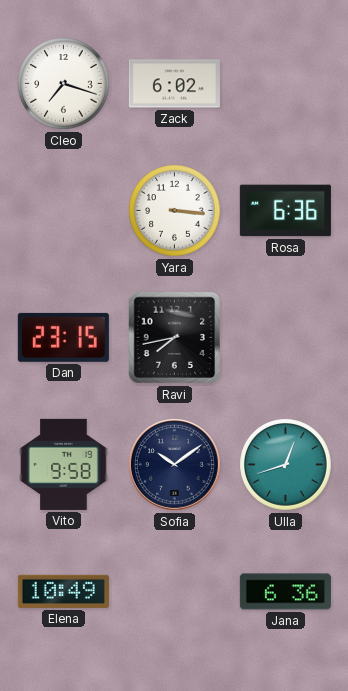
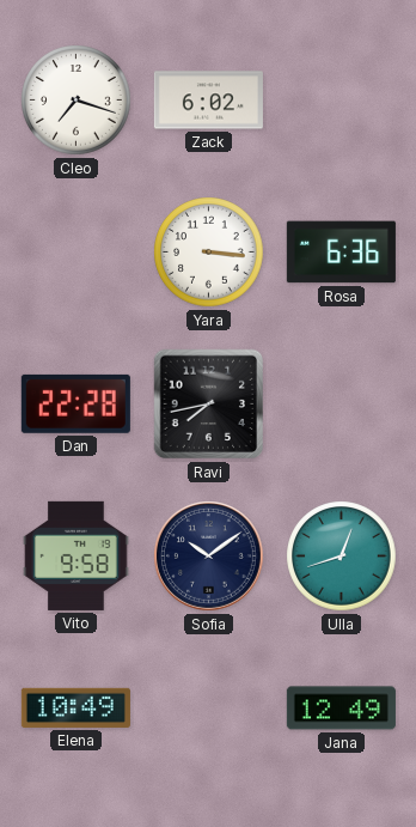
Dan: 23:15 -> 22:28 (75, 403)
Jana: 6:36 -> 12:49 (341, 709)
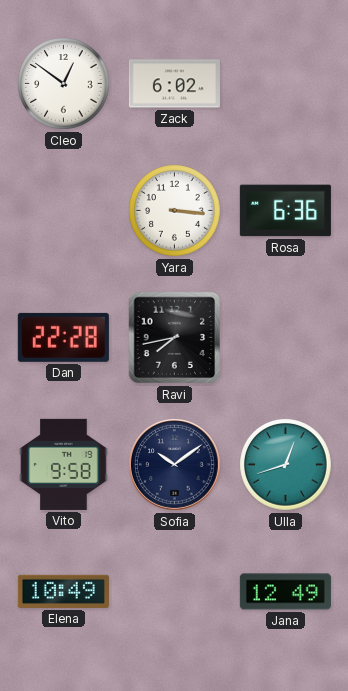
Cleo: 7:18 -> 12:51 (64, 84)
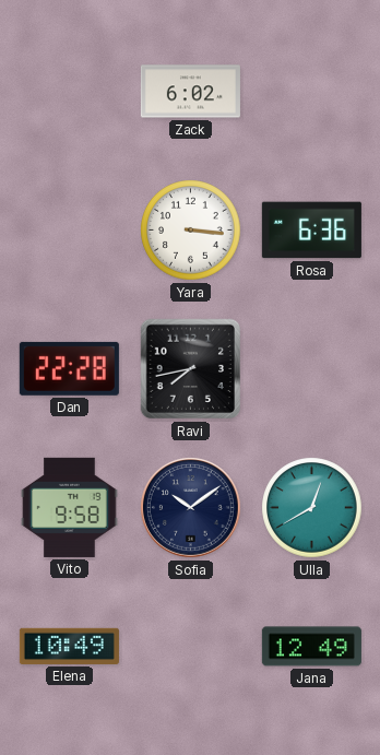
Cleo: 12:51 -> none (64, 84)
Ulla: 12:42 -> 12:40 (312, 508)
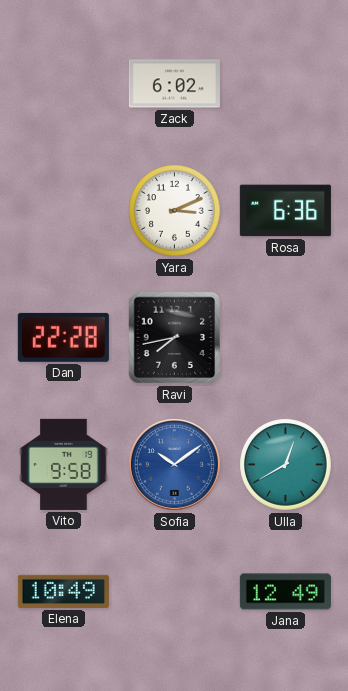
Yara: 3:16 -> 3:11 (175, 211)
Sofia dial: navy -> blue (175, 465)
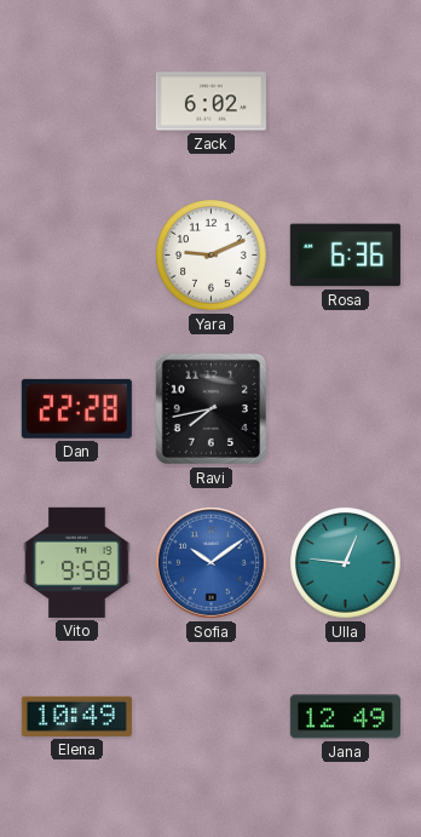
Yara: 3:11 -> 9:11 (212, 256)
Ulla: 12:40 -> 12:46 (346, 563)
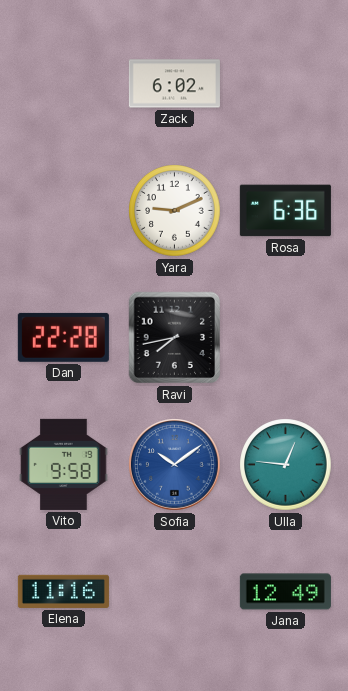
Elena: 10:49 -> 11:16 (63, 591)
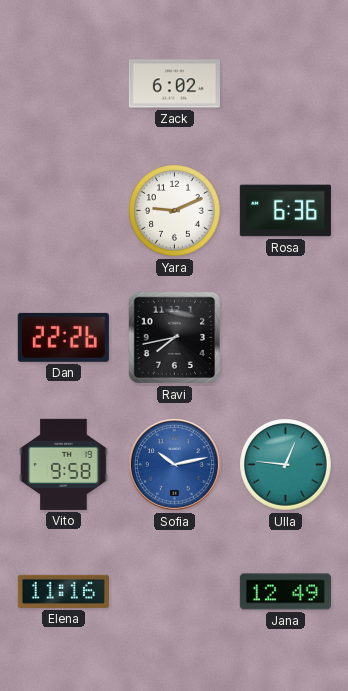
Dan: 22:28 -> 22:26 (63, 337)
Sofia: 10:09 -> 10:13 (175, 465)
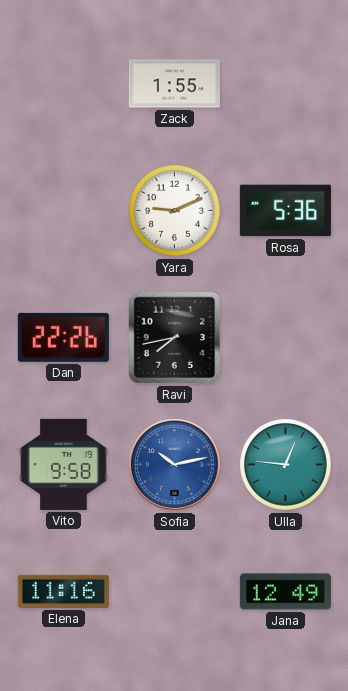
Zack: 6:02 -> 1:55 (174, 84)
Rosa: 6:36 -> 5:36 (285, 211)
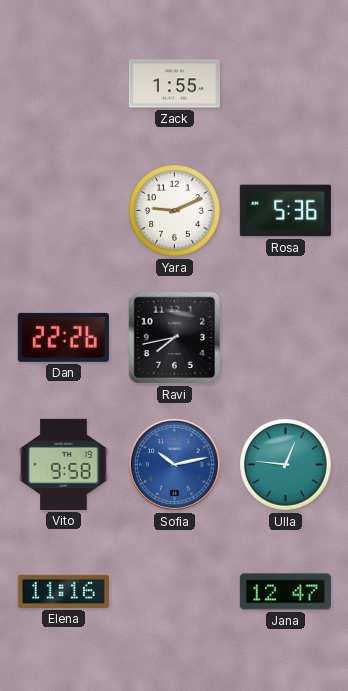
Jana: 12:49 -> 12:47 (285, 592)
